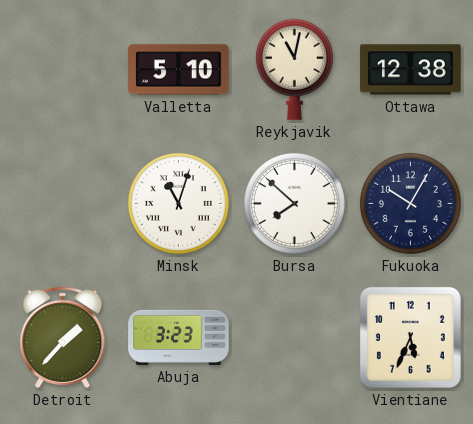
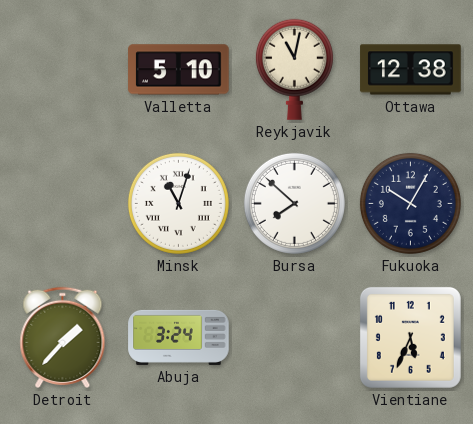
Abuja: 3:23 -> 3:24 (179, 337)
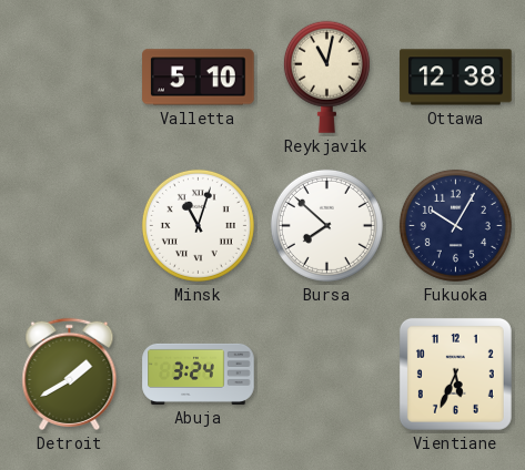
Detroit: 1:37 -> 1:40 (70, 374)
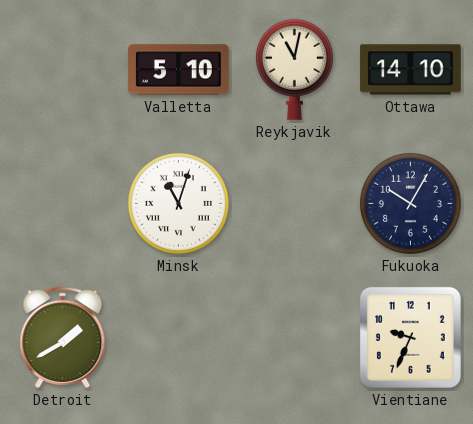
Ottawa: 12:38 -> 14:10 (411, 70)
Bursa: 7:52 -> none (326, 225)
Abuja: 3:24 -> none (199, 374)
Vientiane: 5:34 -> 9:34 (410, 337)
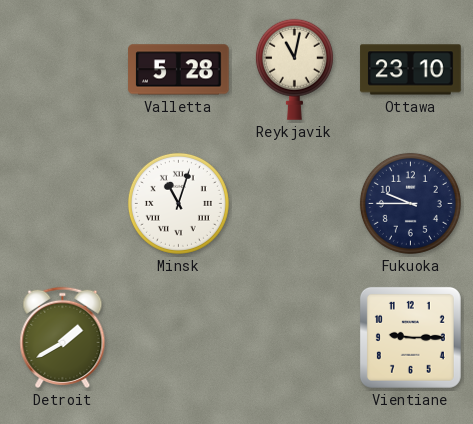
Valletta: 5:10 -> 5:28 (179, 70)
Ottawa: 14:10 -> 23:10 (411, 70)
Fukuoka: 10:05 -> 9:45 (410, 203)
Vientiane: 9:34 -> 9:15 (410, 337)
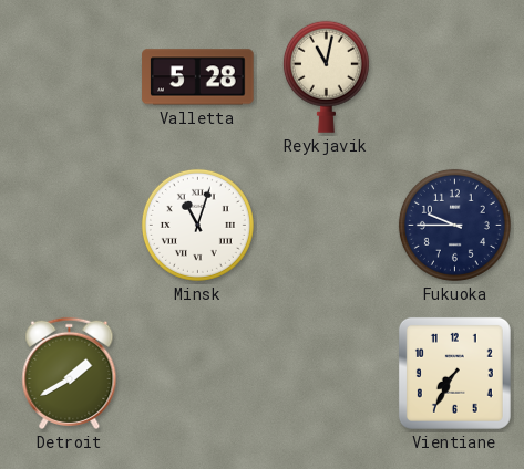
Ottawa: 23:10 -> none (411, 70)
Vientiane: 9:15 -> 7:35 (454, 373)
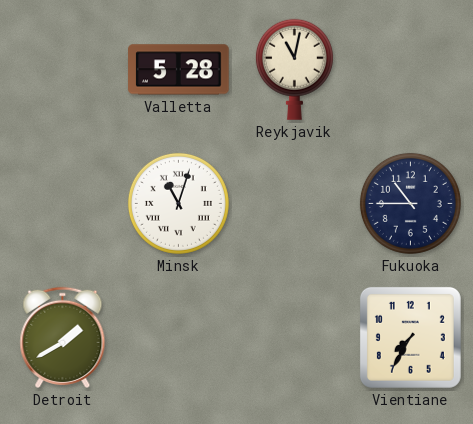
Fukuoka: 9:45 -> 10:45 (410, 203)
